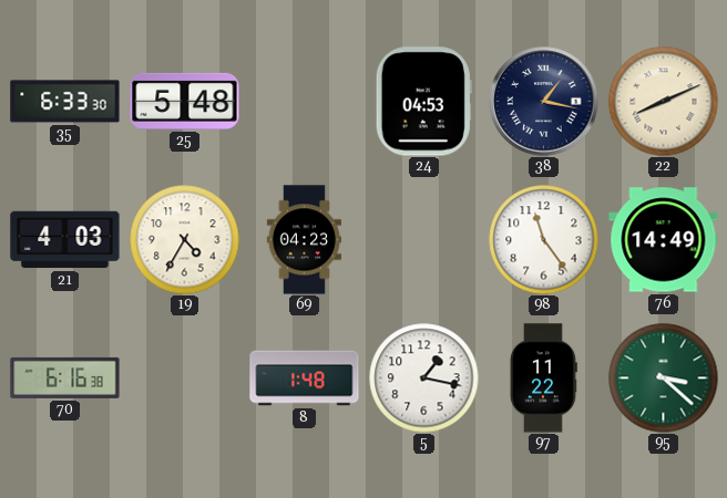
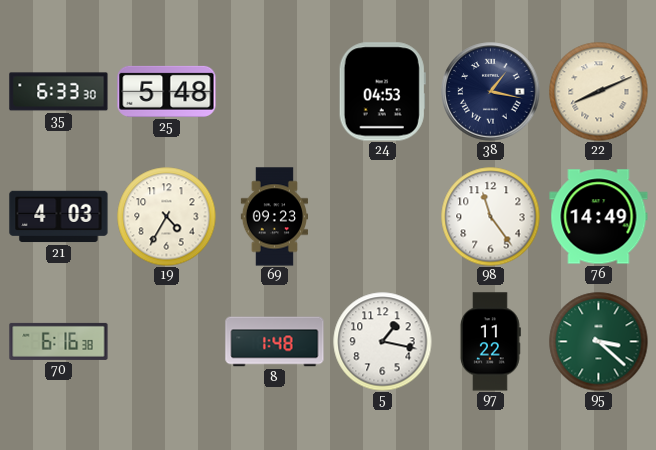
69: 04:23 -> 09:23 (274, 217)
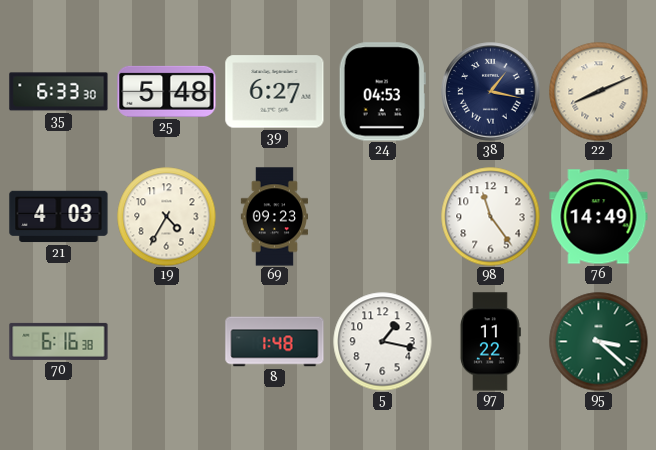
39: none -> 6:27 (275, 92)
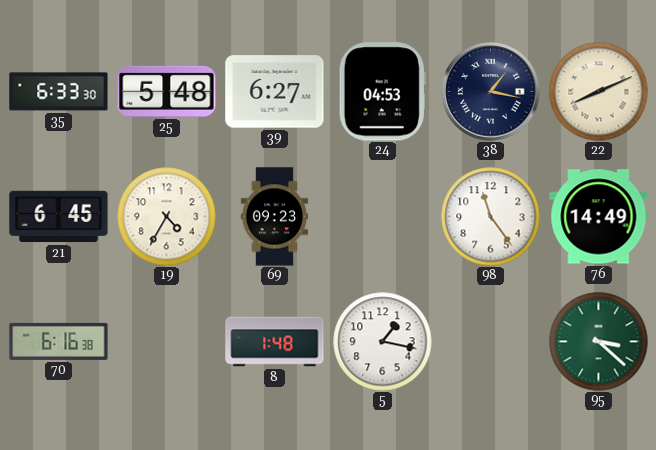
21: 4:03 -> 6:45 (59, 217)
97: 11:22 -> none (490, 342)
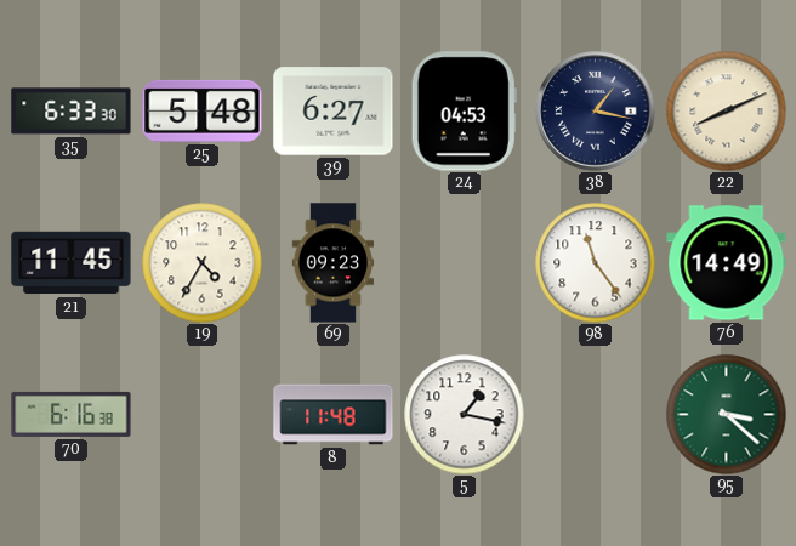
21: 6:45 -> 11:45 (72, 263)
8: 1:48 -> 11:48 (334, 415)
